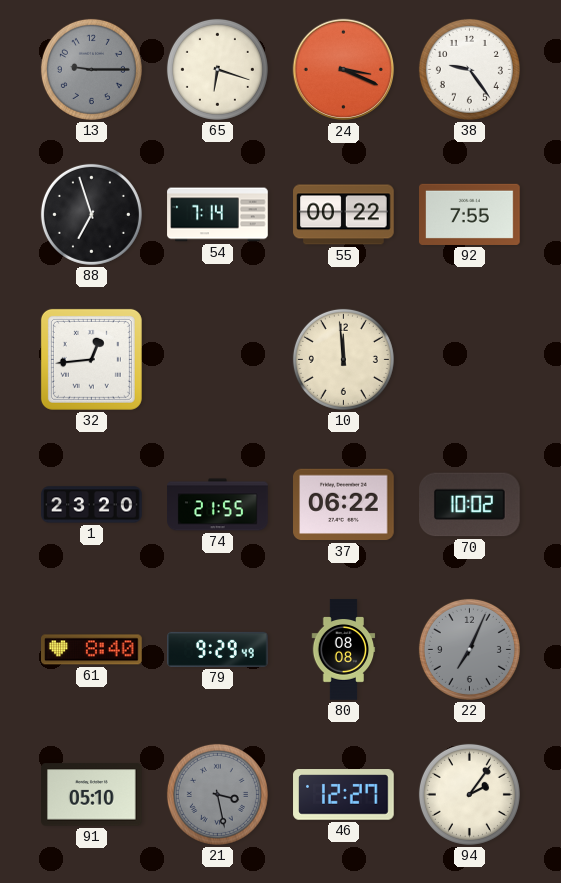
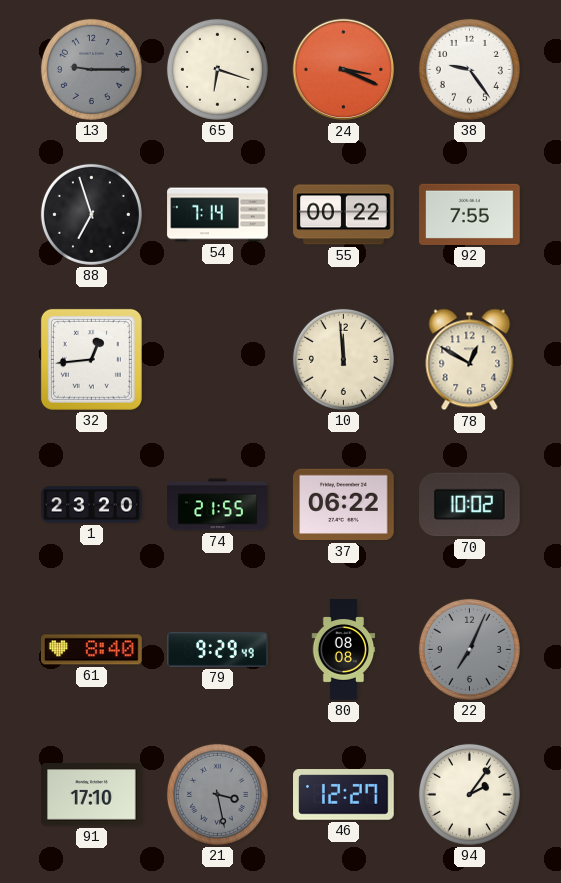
78: none -> 12:50 (470, 360)
91: 05:10 -> 17:10 (92, 795)
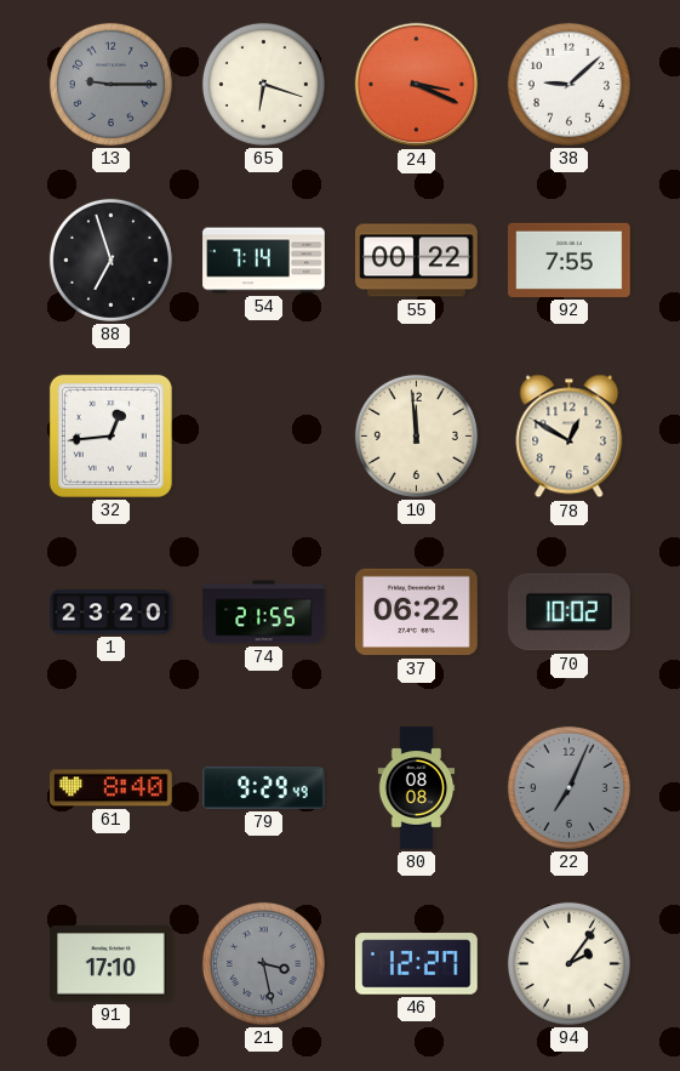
38: 9:24 -> 9:08 (568, 84)
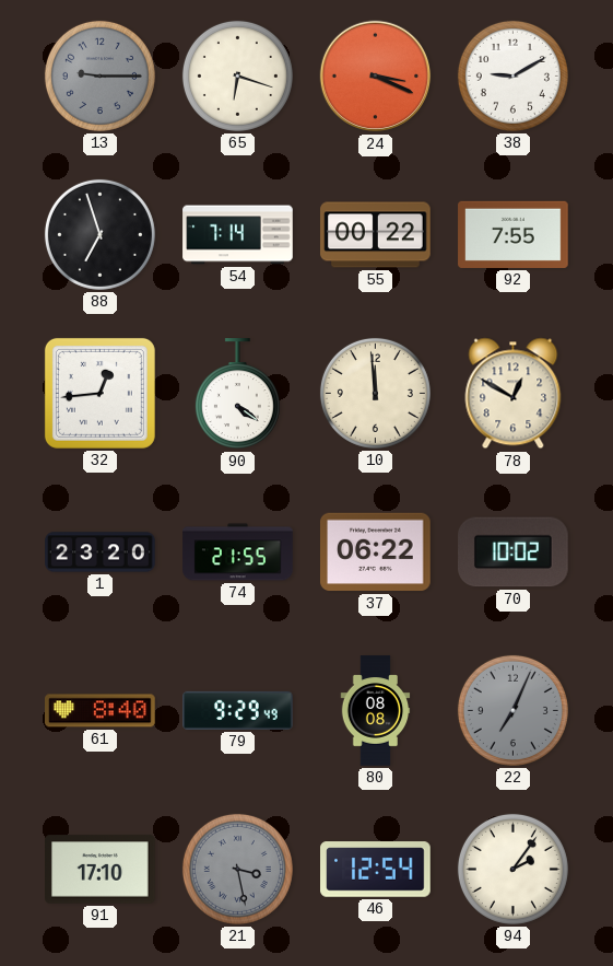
38: 9:08 -> 9:10 (512, 75)
90: none -> 4:21 (237, 394)
46: 12:27 -> 12:54 (376, 870)
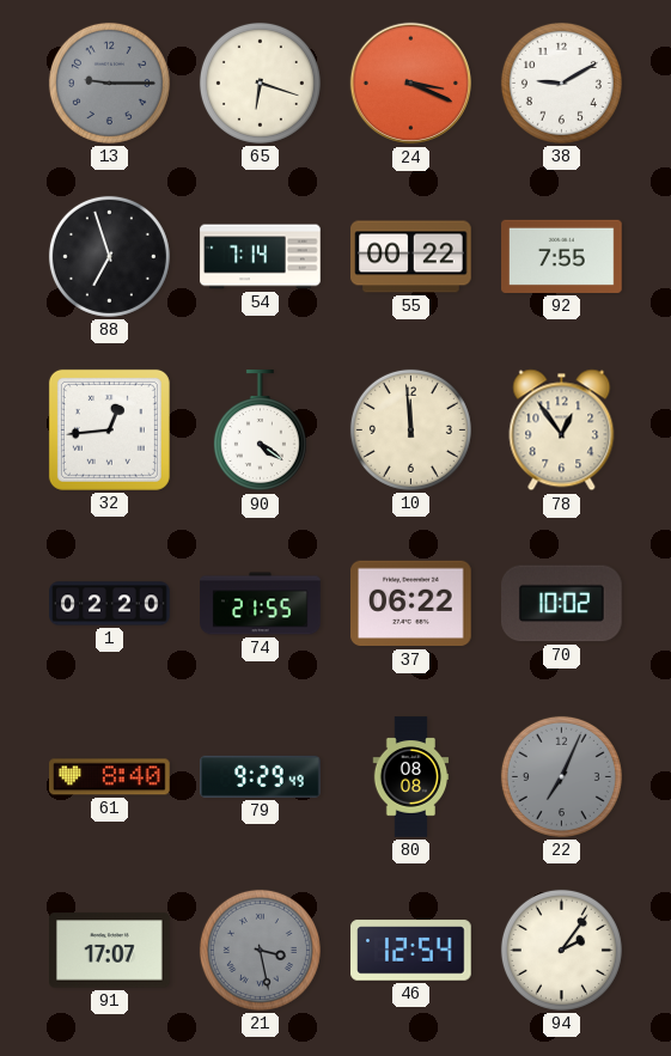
78: 12:50 -> 12:54 (562, 431)
1: 23:20 -> 02:20 (110, 604)
91: 17:10 -> 17:07 (110, 951)
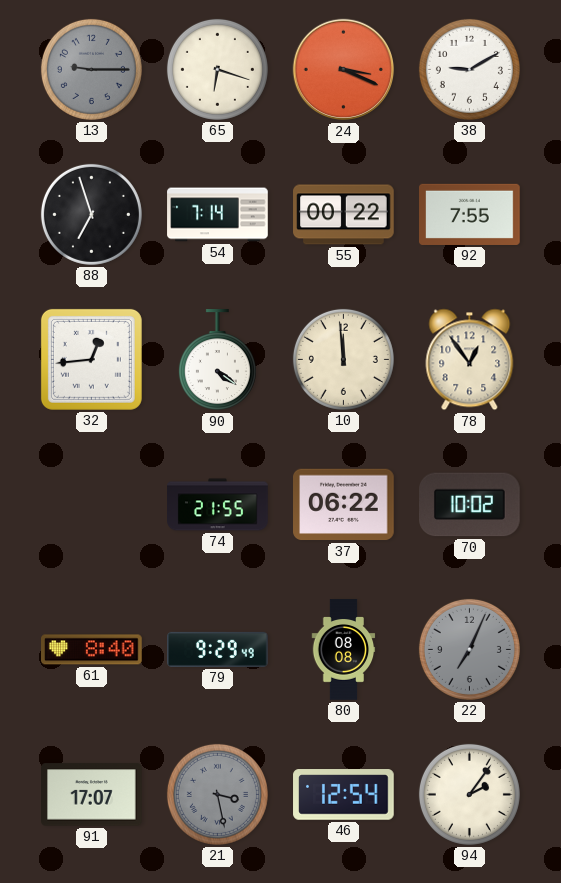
1: 02:20 -> none (110, 604)
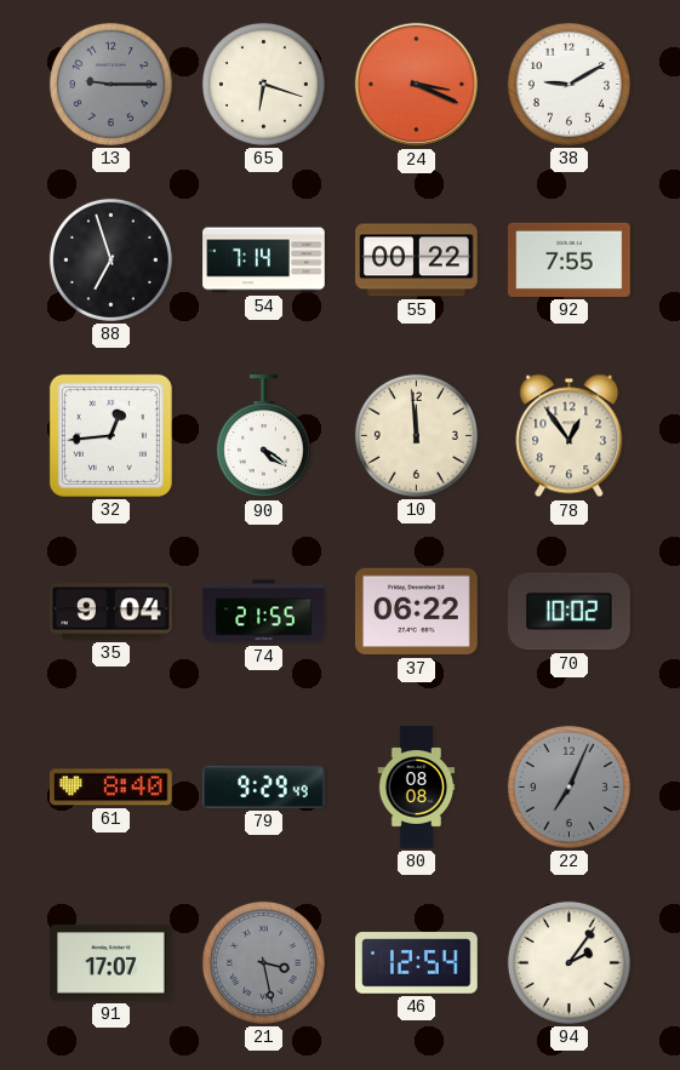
35: none -> 9:04 (112, 612)
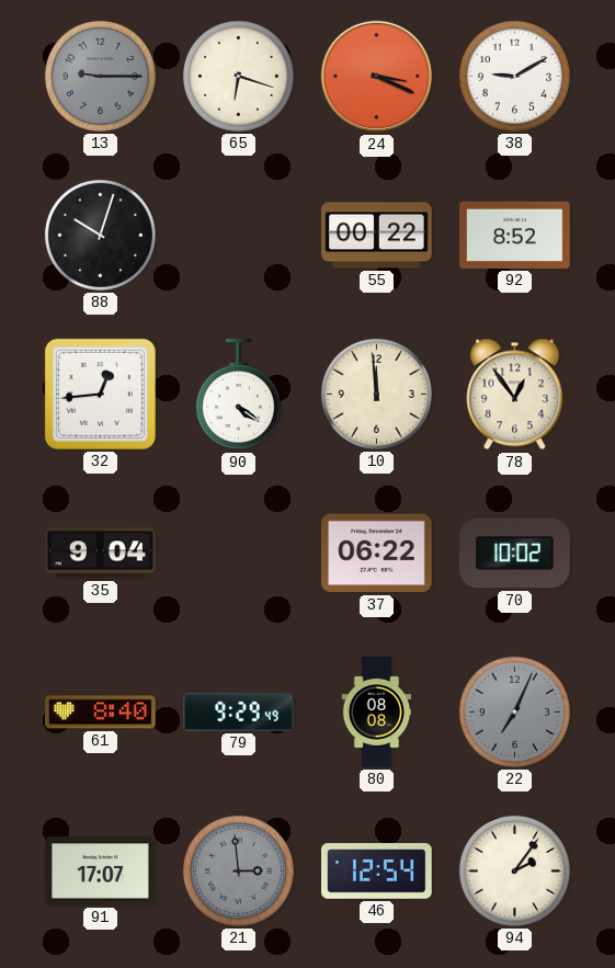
88: 6:57 -> 10:03 (100, 235)
54: 7:14 -> none (264, 261)
92: 7:55 -> 8:52 (515, 235)
74: 21:55 -> none (264, 612)
21: 3:28 -> 2:59 (238, 870)
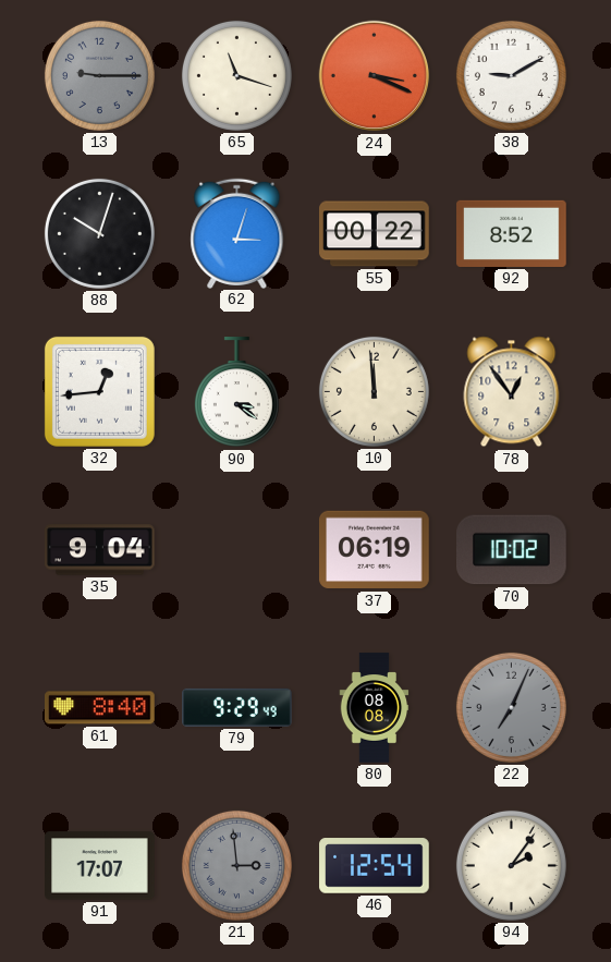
65: 6:18 -> 11:18 (236, 75)
62: none -> 3:03 (237, 233)
90: 4:21 -> 3:21 (236, 392)
37: 06:22 -> 06:19 (375, 550)
